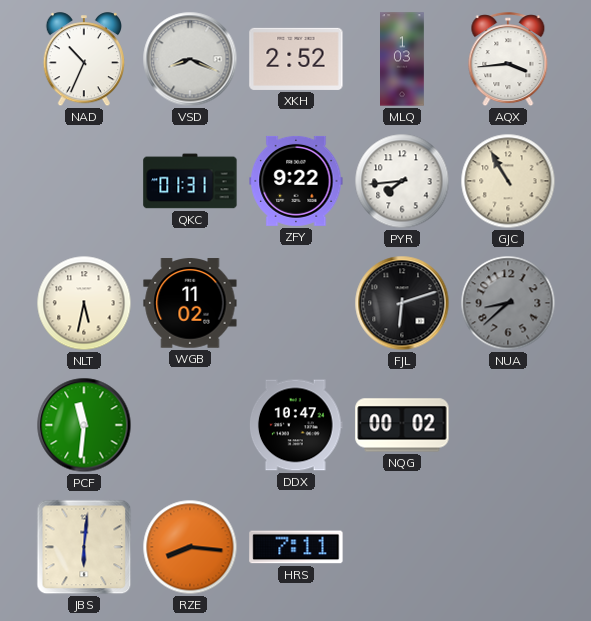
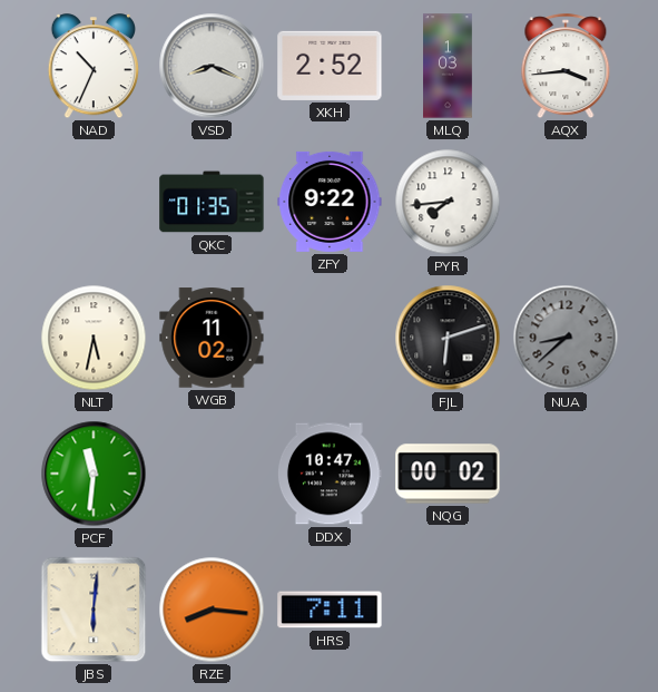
QKC: 01:31 -> 01:35 (212, 202)
GJC: 10:55 -> none (508, 181)
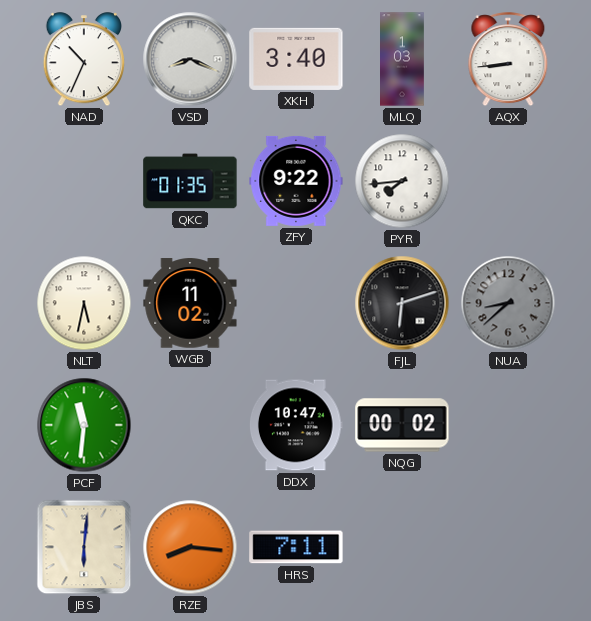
XKH: 2:52 -> 3:40 (296, 59)
AQX: 3:44 -> 8:44 (508, 60)
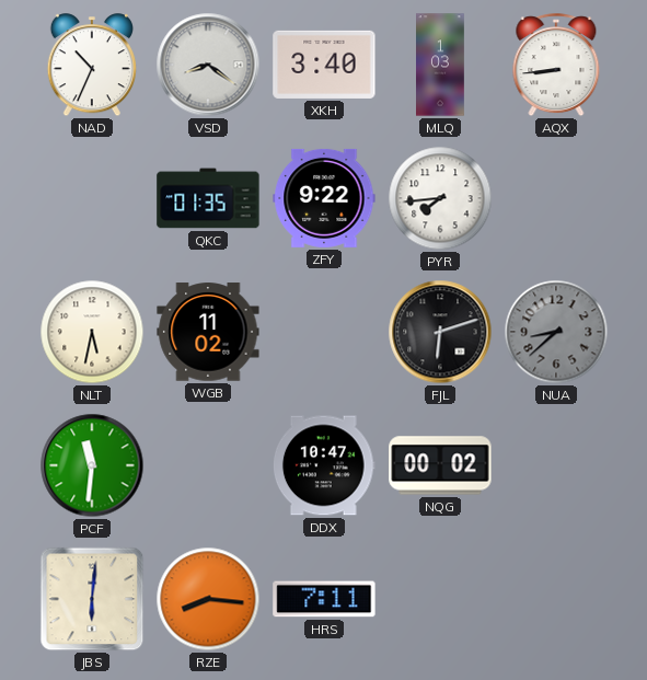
VSD: 8:19 -> 8:21 (208, 65)
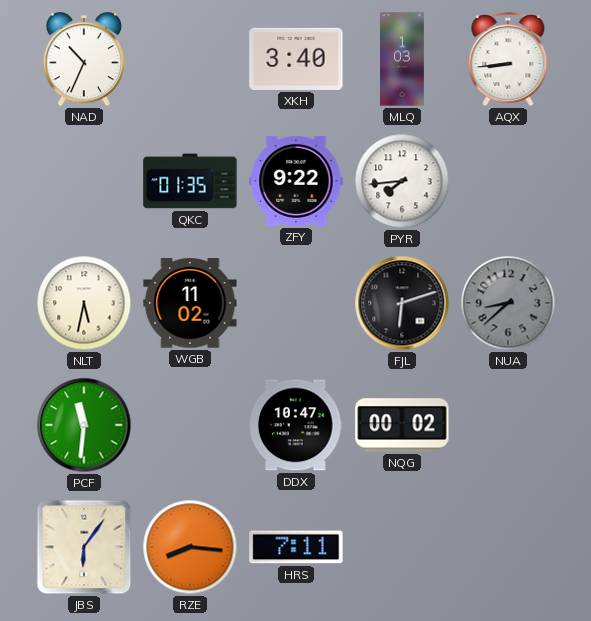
VSD: 8:21 -> none (208, 65)
JBS: 6:01 -> 6:06 (84, 547)
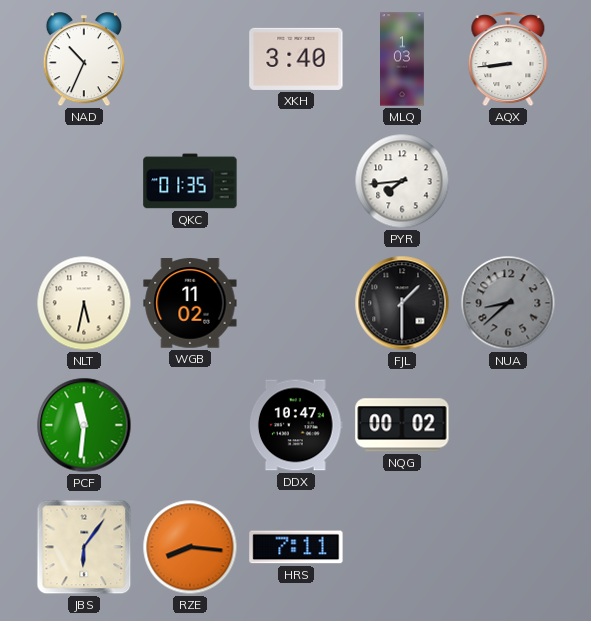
ZFY: 9:22 -> none (296, 181)
FJL: 6:12 -> 1:30 (402, 303)
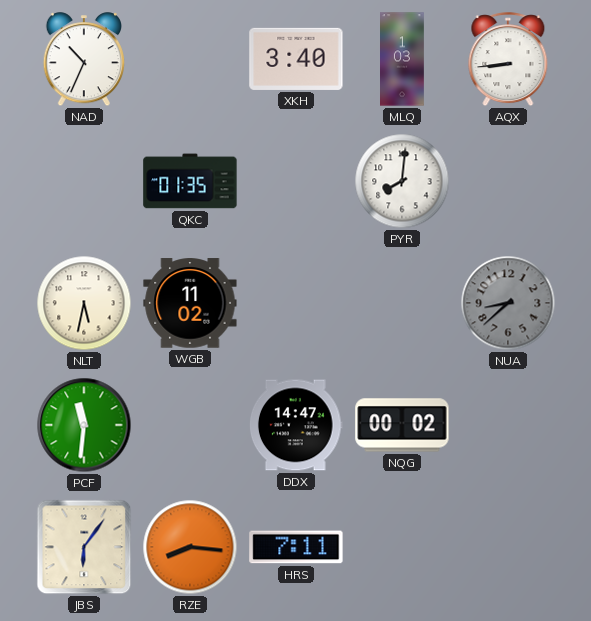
PYR: 7:44 -> 8:01 (402, 181)
FJL: 1:30 -> none (402, 303)
DDX: 10:47 -> 14:47 (296, 425)
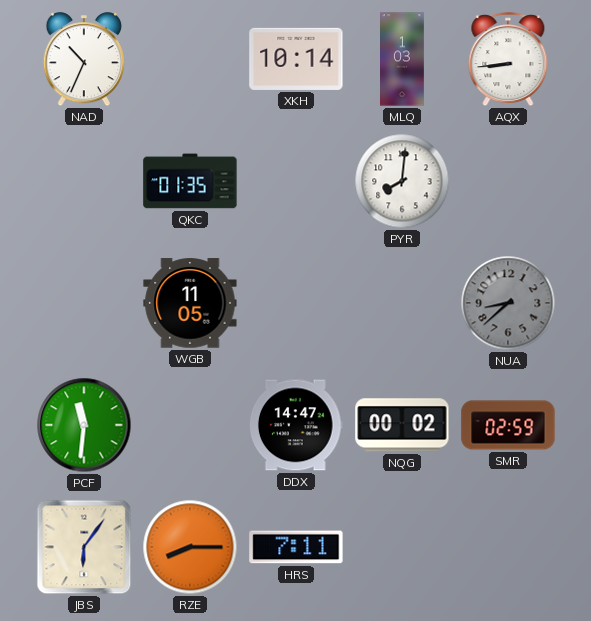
XKH: 3:40 -> 10:14 (296, 59)
NLT: 5:32 -> none (84, 303)
WGB: 11:02 -> 11:05 (190, 303)
SMR: none -> 02:59 (508, 425)
RZE: 8:16 -> 8:15 (190, 547)
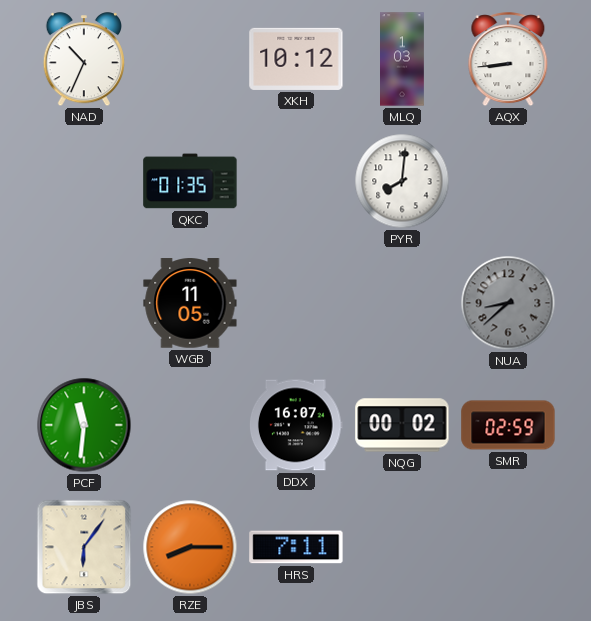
XKH: 10:14 -> 10:12 (296, 59)
DDX: 14:47 -> 16:07 (296, 425)
